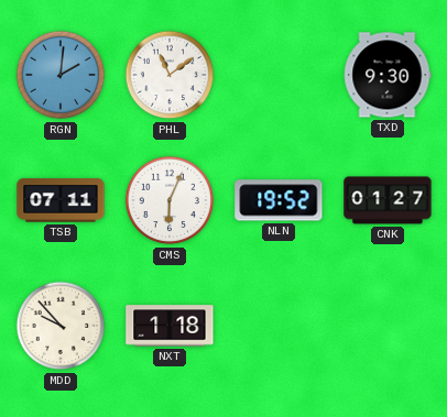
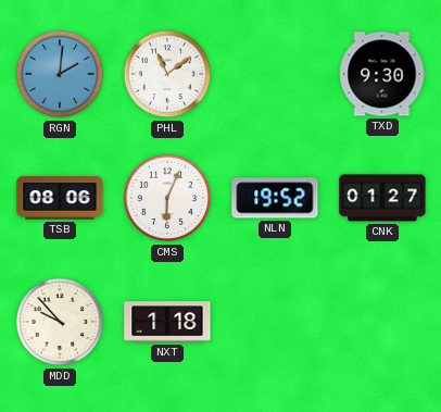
TSB: 07:11 -> 08:06 (60, 198)
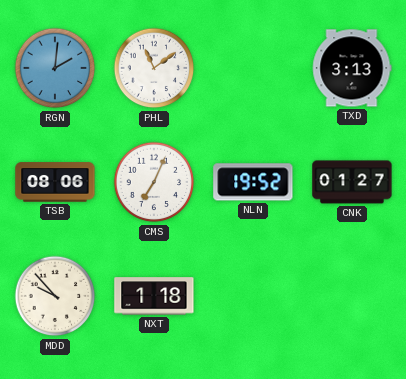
TXD: 9:30 -> 3:13 (352, 68)
CMS: 6:04 -> 7:04 (154, 182)
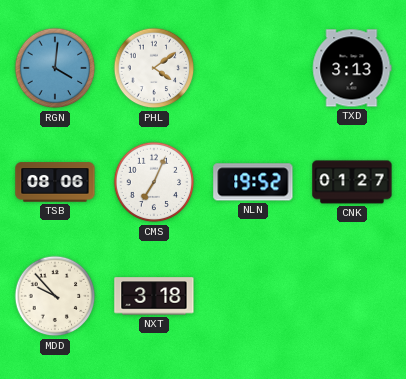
RGN: 2:01 -> 4:01 (55, 68)
PHL: 11:09 -> 4:09 (154, 68)
NXT: 1:18 -> 3:18 (154, 296)
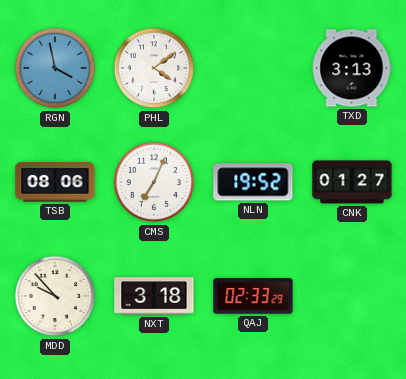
RGN: 4:01 -> 3:58 (55, 68)
QAJ: none -> 02:33 (253, 296)
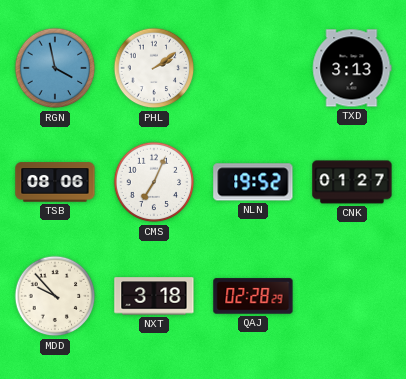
PHL: 4:09 -> 2:09 (154, 68)
QAJ: 02:33 -> 02:28 (253, 296)
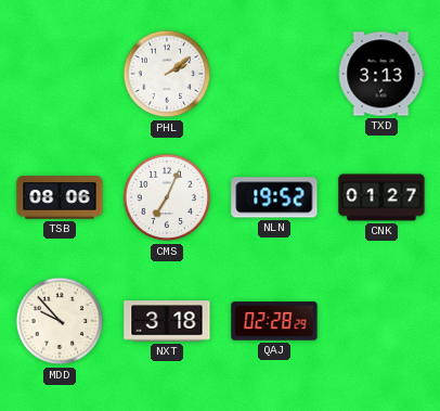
RGN: 3:58 -> none (55, 68)
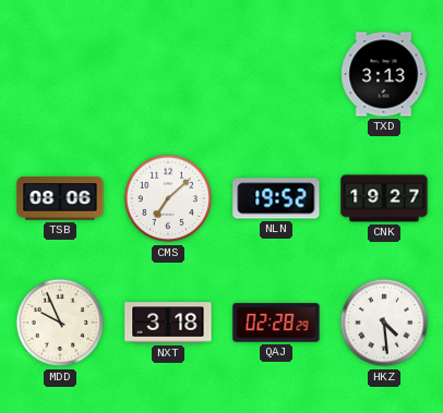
PHL: 2:09 -> none (167, 74)
CMS: 7:04 -> 7:08 (168, 198)
CNK: 01:27 -> 19:27 (384, 198)
MDD: 9:53 -> 9:56 (60, 323)
HKZ: none -> 4:29 (384, 323)
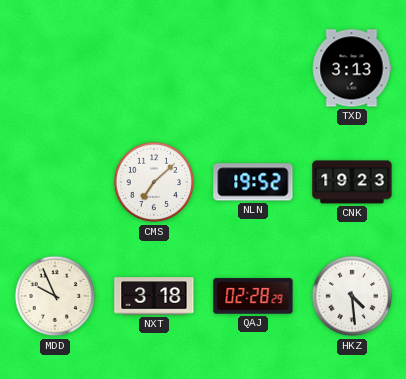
TSB: 08:06 -> none (60, 198)
CNK: 19:27 -> 19:23 (352, 182)
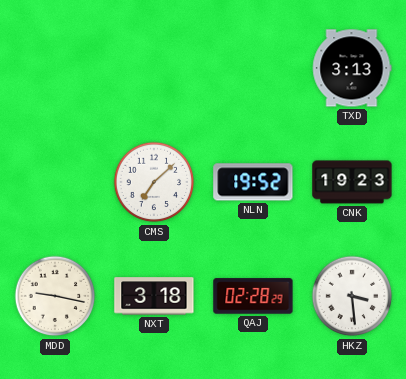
MDD: 9:56 -> 9:17 (55, 296)
HKZ: 4:29 -> 3:29 (352, 296)
